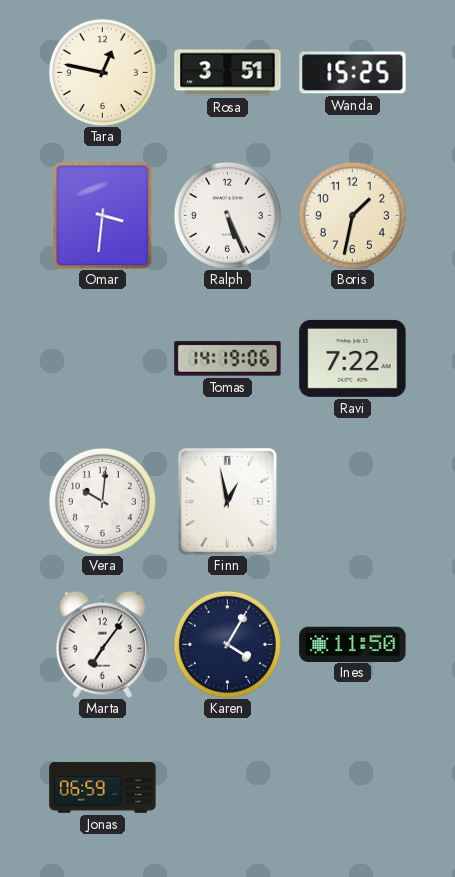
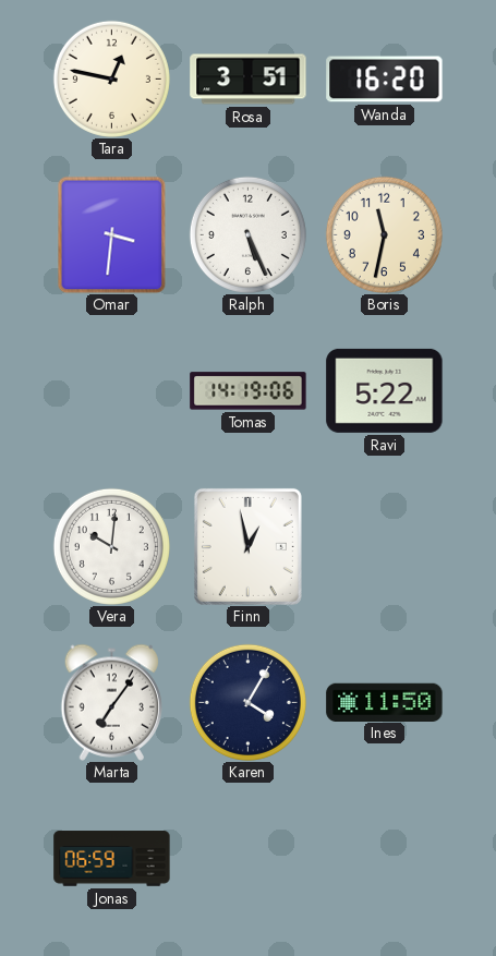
Wanda: 15:25 -> 16:20 (385, 80)
Boris: 1:32 -> 11:32 (384, 234)
Ravi: 7:22 -> 5:22 (385, 390)
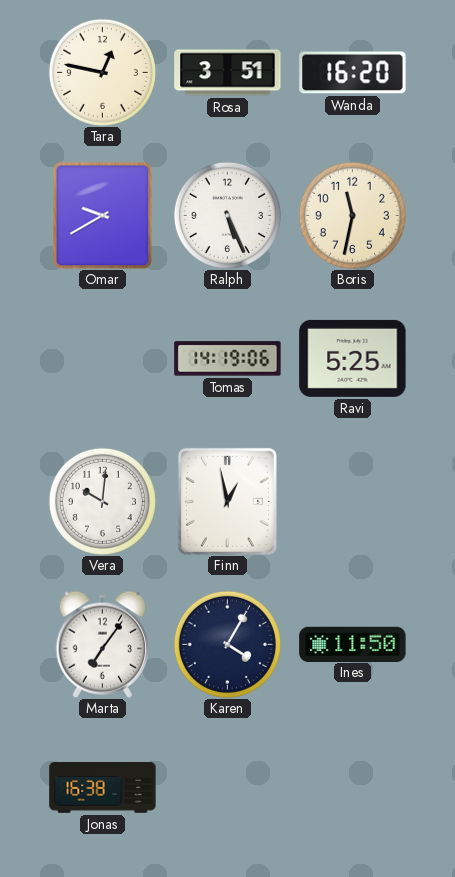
Omar: 3:31 -> 9:40 (103, 215)
Ravi: 5:22 -> 5:25 (353, 358)
Jonas: 06:59 -> 16:38 (103, 788)
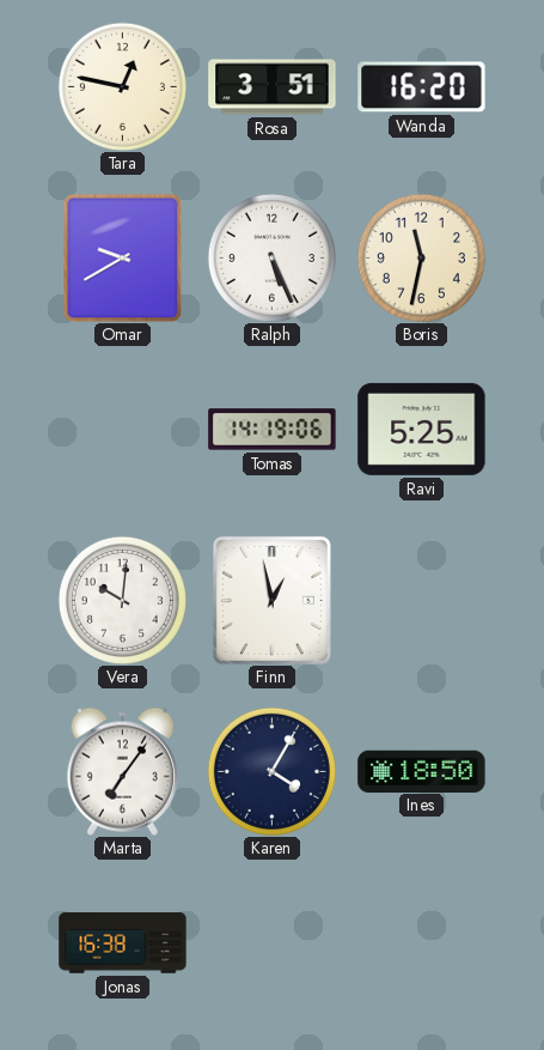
Ines: 11:50 -> 18:50 (422, 771)
